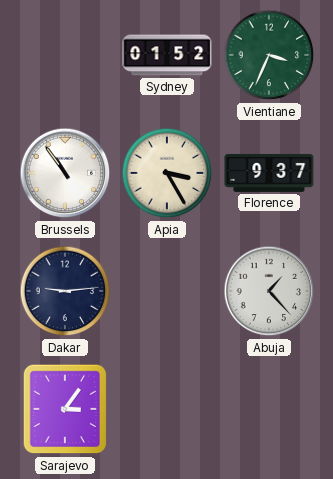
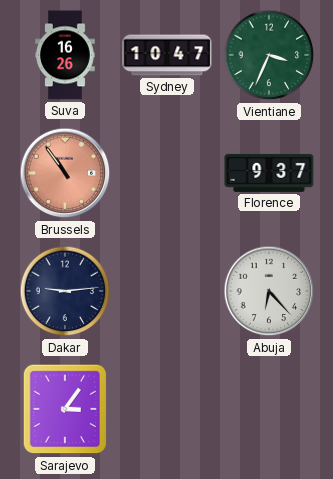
Suva: none -> 16:26 (65, 55)
Sydney: 01:52 -> 10:47 (167, 55)
Brussels dial: white -> salmon (65, 173)
Apia: 3:25 -> none (167, 173)
Abuja: 1:23 -> 6:23 (269, 291)
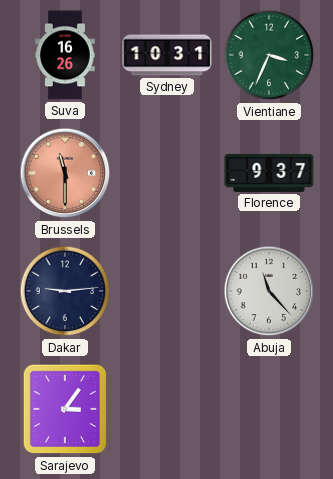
Sydney: 10:47 -> 10:31 (167, 55)
Brussels: 10:54 -> 11:30 (65, 173)
Abuja: 6:23 -> 11:23 (269, 291)
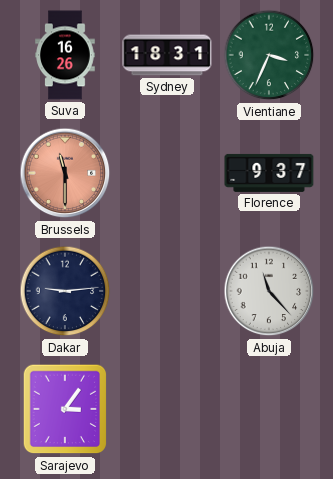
Sydney: 10:31 -> 18:31 (167, 55)
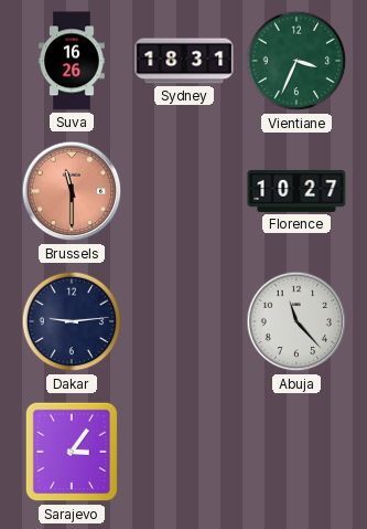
Florence: 9:37 -> 10:27 (296, 191)
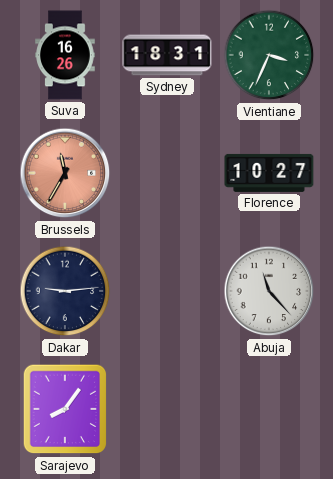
Brussels: 11:30 -> 11:35 (65, 173)
Sarajevo: 3:06 -> 8:06 (65, 409)
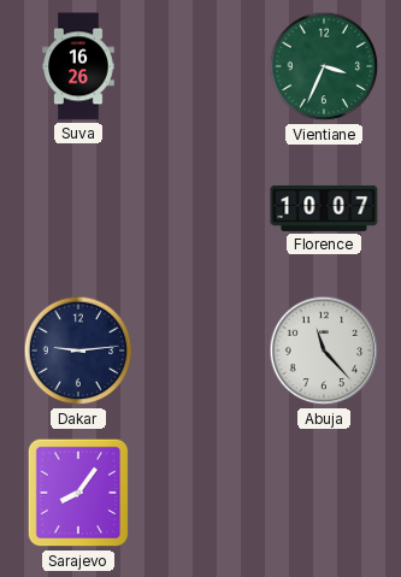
Sydney: 18:31 -> none (167, 55)
Brussels: 11:35 -> none (65, 173)
Florence: 10:27 -> 10:07 (324, 208)
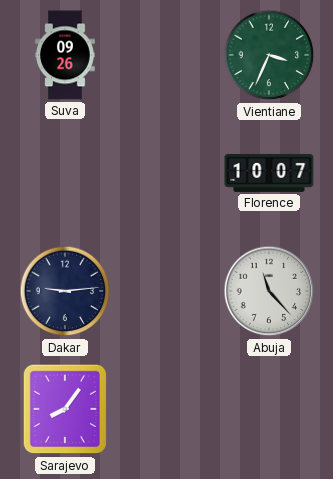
Suva: 16:26 -> 09:26 (65, 55)
